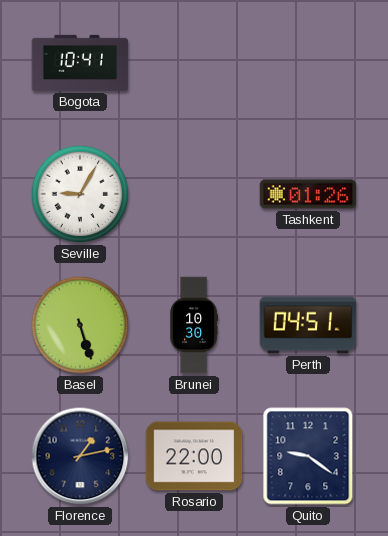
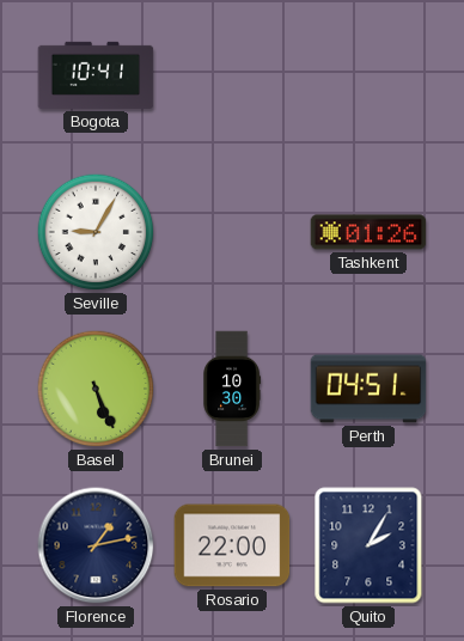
Basel: 5:27 -> 5:26 (96, 389)
Quito: 9:21 -> 2:05 (368, 545)
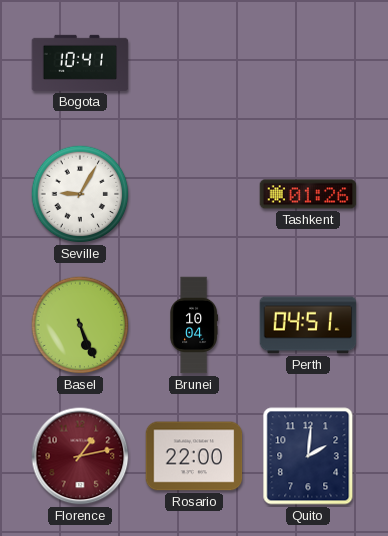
Brunei: 10:30 -> 10:04 (194, 325)
Florence dial: navy -> burgundy (80, 456)
Quito: 2:05 -> 2:01 (308, 456)
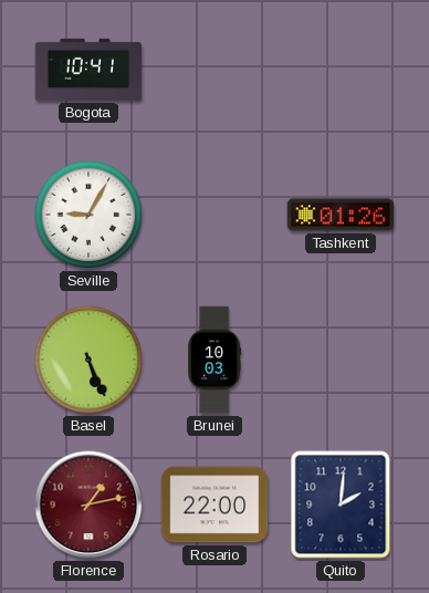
Brunei: 10:04 -> 10:03 (214, 360)
Perth: 04:51 -> none (308, 325)
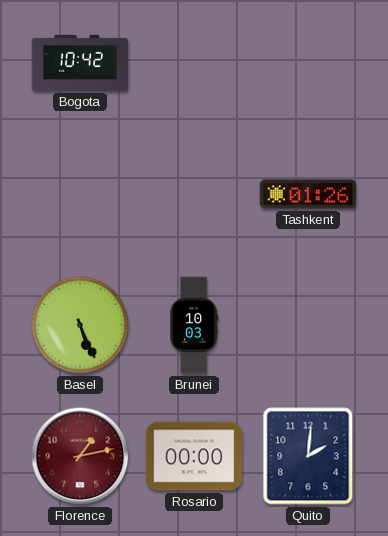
Bogota: 10:41 -> 10:42 (80, 63)
Seville: 9:05 -> none (88, 215)
Rosario: 22:00 -> 00:00 (194, 456)
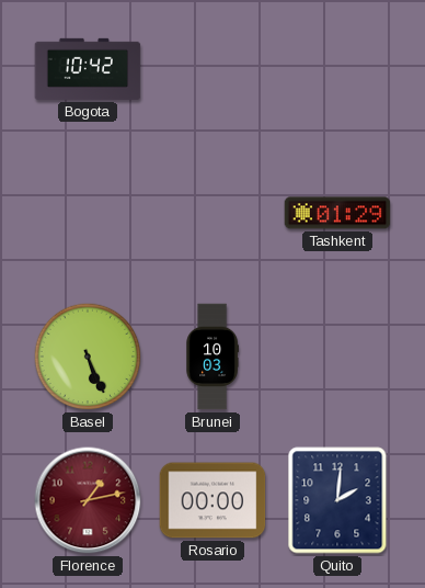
Tashkent: 01:26 -> 01:29 (337, 213)
